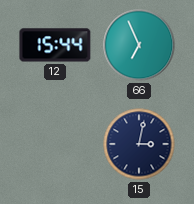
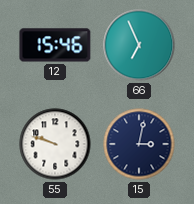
12: 15:44 -> 15:46 (55, 45)
55: none -> 9:48 (55, 144)
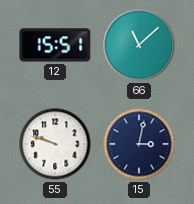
12: 15:46 -> 15:51 (55, 45)
66: 6:56 -> 11:08 (139, 45)
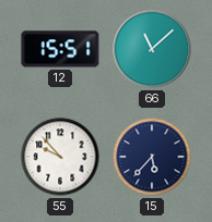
55: 9:48 -> 9:53 (60, 157)
15: 3:02 -> 5:37 (152, 157)
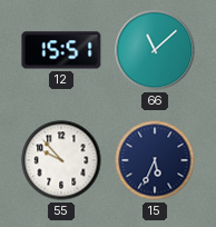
15: 5:37 -> 5:34 (155, 160)
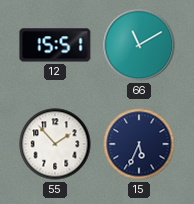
66: 11:08 -> 11:10 (139, 45)
55: 9:53 -> 1:53 (55, 144)
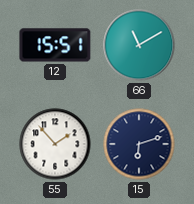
15: 5:34 -> 6:12 (139, 144)
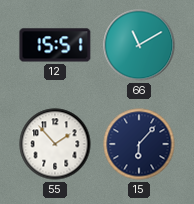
15: 6:12 -> 6:07 (139, 144)
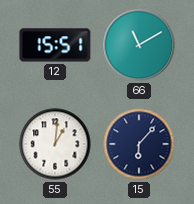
55: 1:53 -> 1:01 (55, 144)
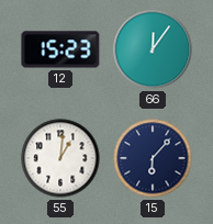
12: 15:51 -> 15:23 (60, 49)
66: 11:10 -> 12:06 (153, 49)
